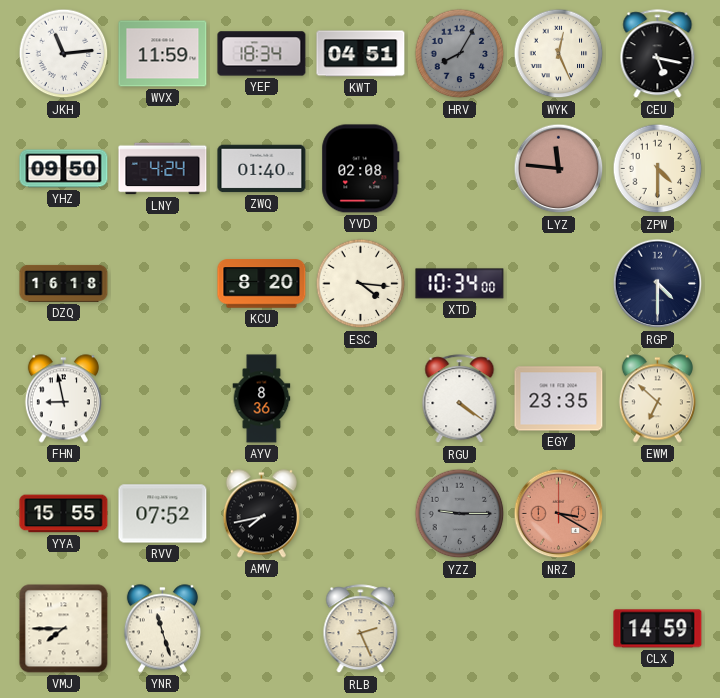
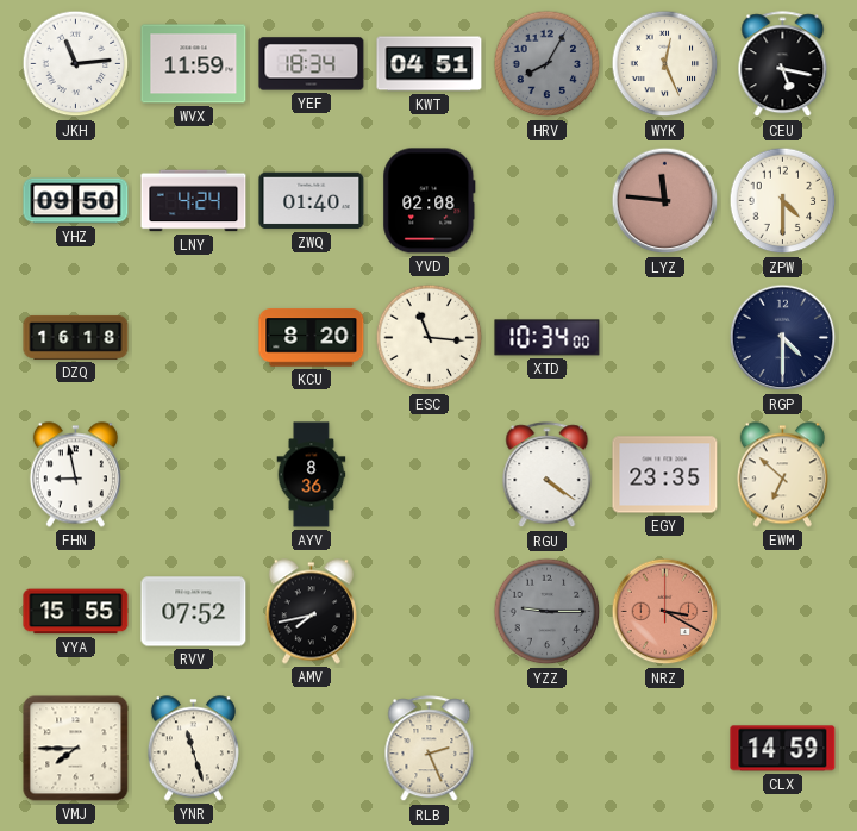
ESC: 4:16 -> 11:16 (430, 338)
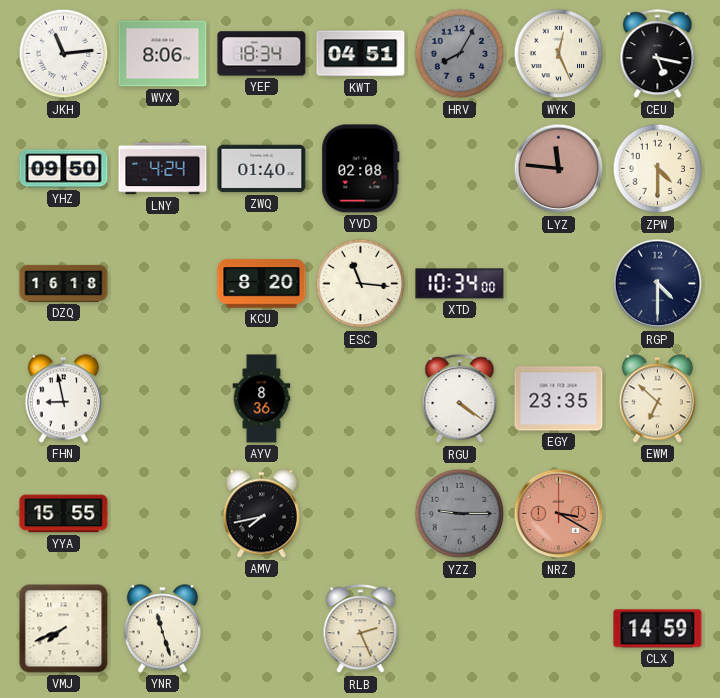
WVX: 11:59 -> 8:06 (163, 54)
RVV: 07:52 -> none (194, 612)
VMJ: 7:45 -> 7:41 (64, 629)
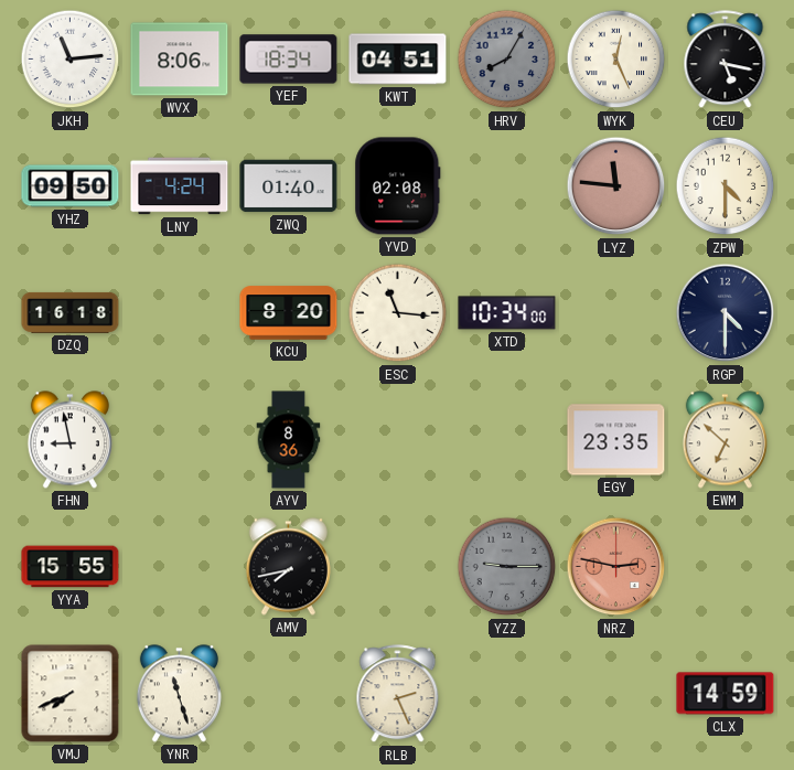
RGU: 4:21 -> none (460, 399)
NRZ: 3:20 -> 2:47 (616, 567)
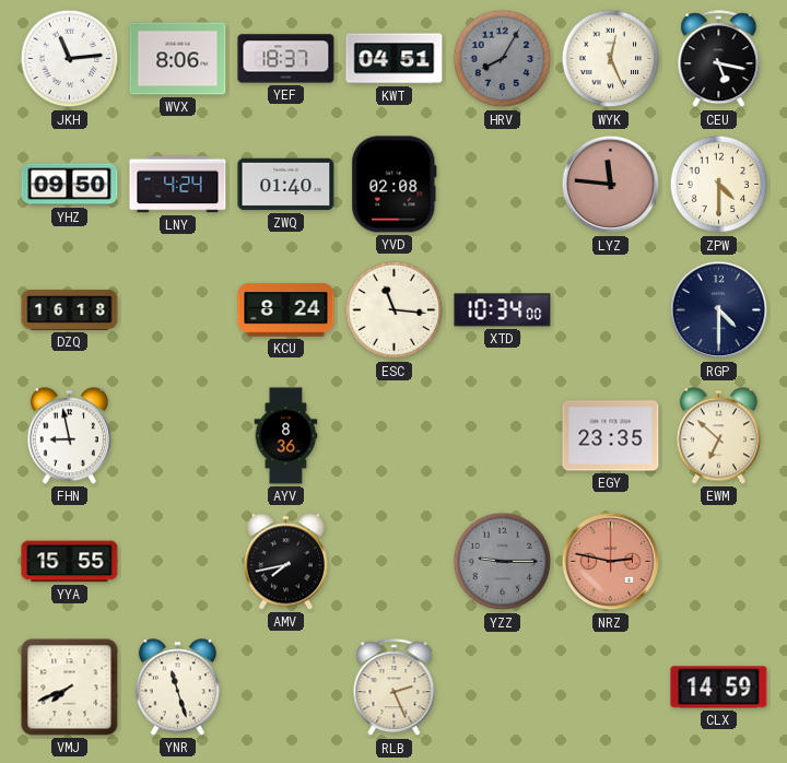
YEF: 18:34 -> 18:37 (286, 59)
KCU: 8:20 -> 8:24 (286, 310)
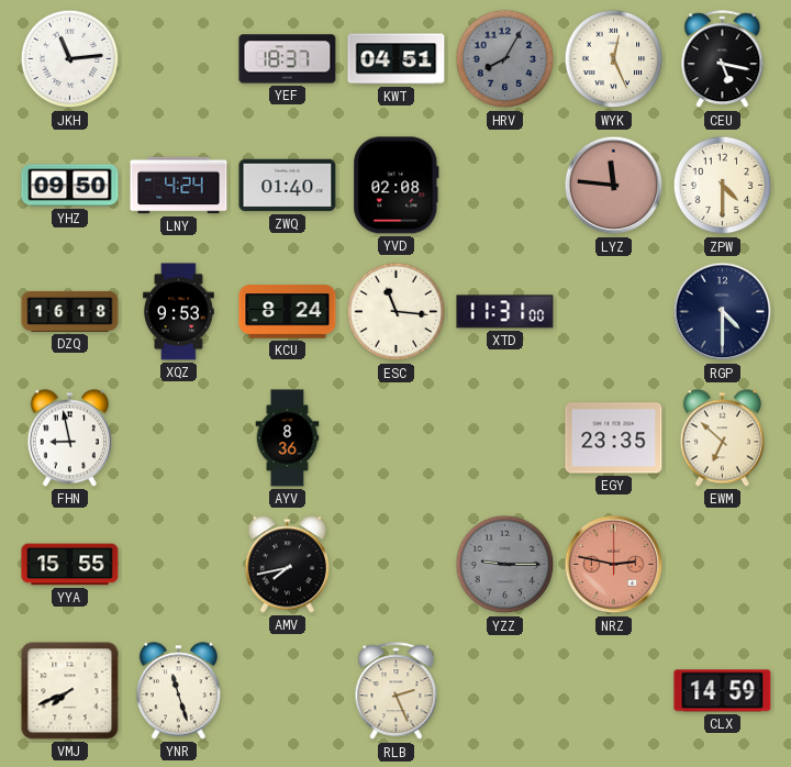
WVX: 8:06 -> none (178, 59)
XQZ: none -> 9:53 (179, 312)
XTD: 10:34 -> 11:31 (505, 312)
